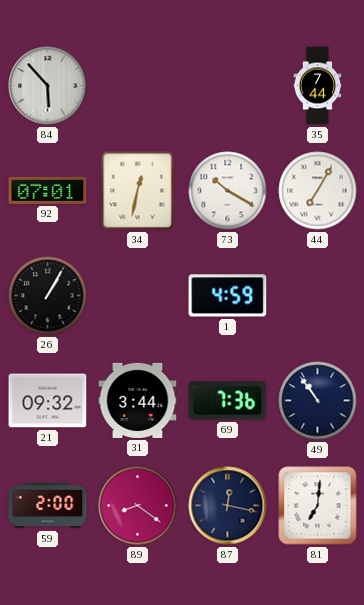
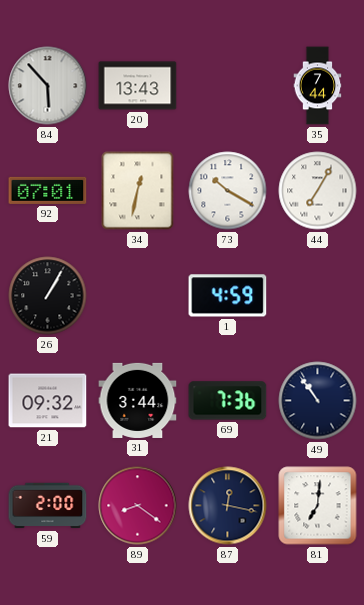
20: none -> 13:43 (138, 86)
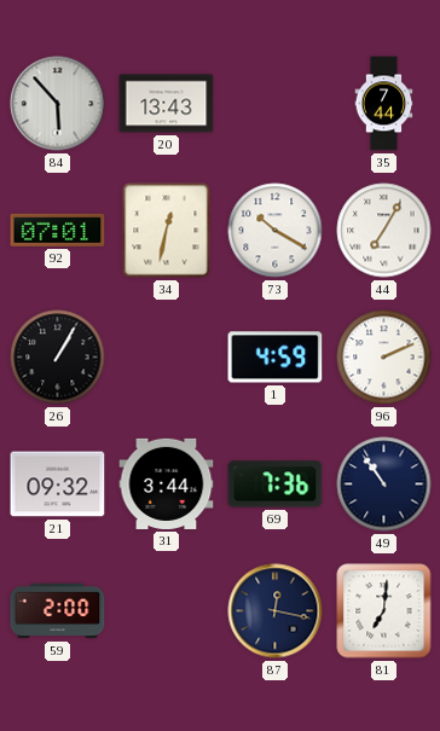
96: none -> 2:11 (384, 358)
89: 8:21 -> none (138, 506)
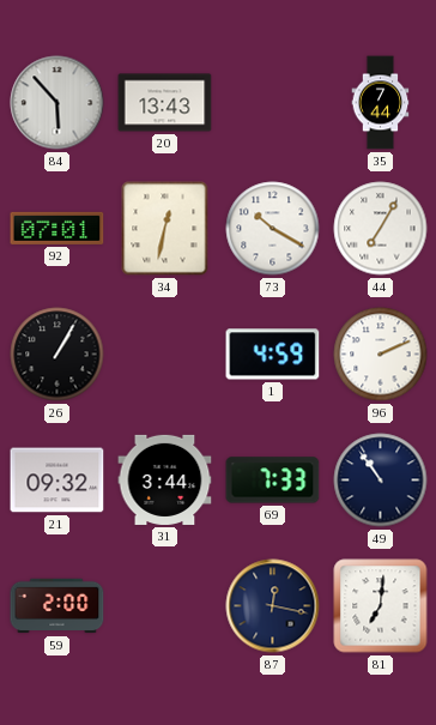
69: 7:36 -> 7:33 (273, 481)
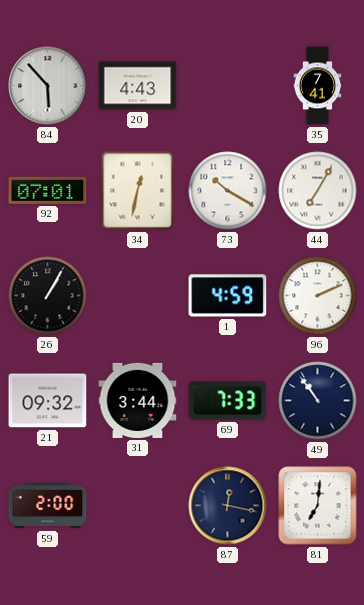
20: 13:43 -> 4:43 (138, 86)
35: 7:44 -> 7:41 (318, 86)
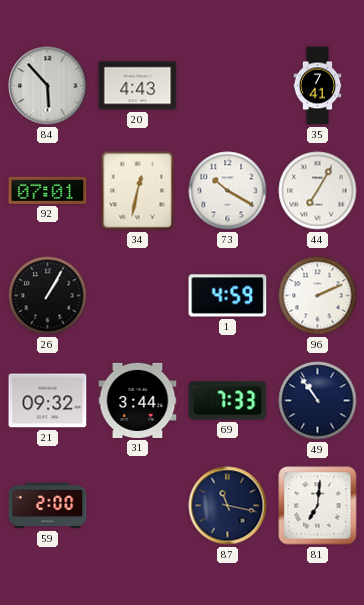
87: 12:17 -> 11:17 (228, 506)
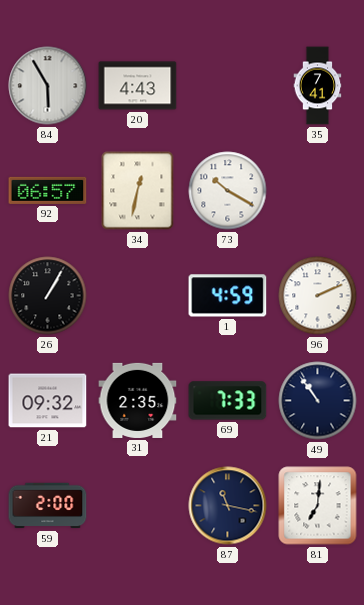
84: 5:53 -> 5:55 (48, 86)
92: 07:01 -> 06:57 (48, 190)
44: 7:05 -> none (318, 191)
31: 3:44 -> 2:35 (138, 400)
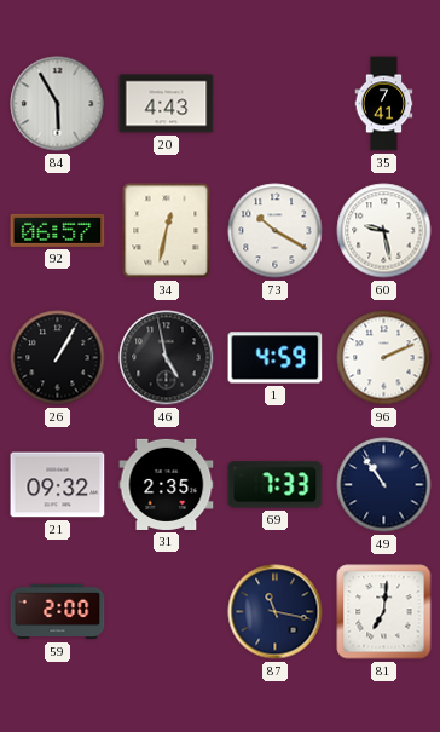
60: none -> 9:28 (384, 231)
46: none -> 4:58 (167, 358)
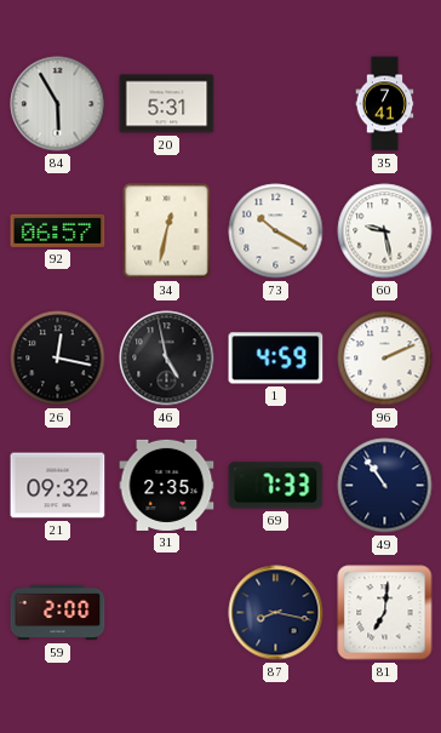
20: 4:43 -> 5:31 (167, 104)
26: 1:05 -> 12:17 (58, 359)
87: 11:17 -> 8:17 (276, 613)
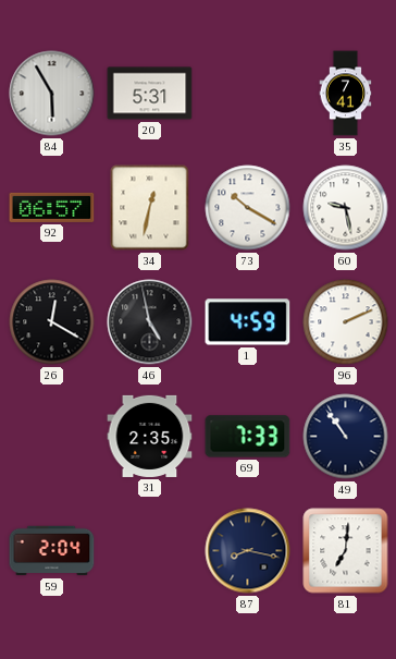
26: 12:17 -> 12:20 (52, 322)
21: 09:32 -> none (58, 486)
59: 2:00 -> 2:04 (52, 551)
